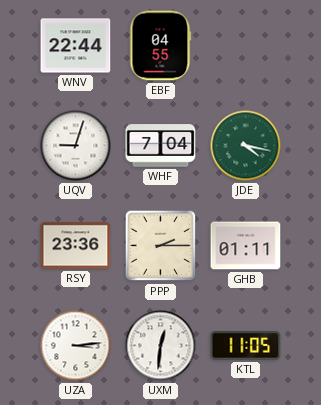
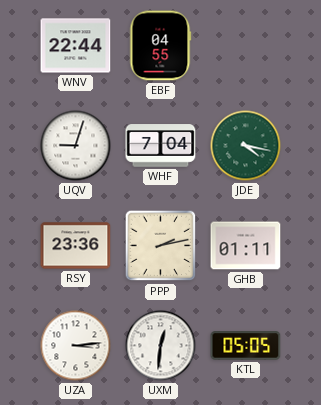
PPP: 2:15 -> 2:13 (161, 246)
KTL: 11:05 -> 05:05 (246, 346)
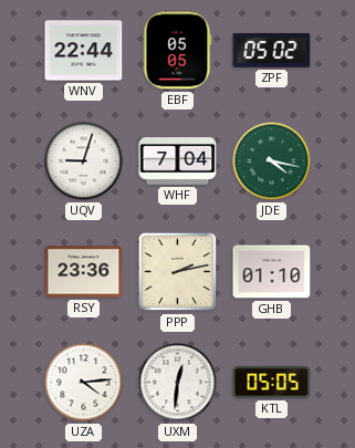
EBF: 04:55 -> 05:05 (178, 51)
ZPF: none -> 05:02 (272, 50)
GHB: 01:11 -> 01:10 (272, 272)
UZA: 3:14 -> 4:14 (84, 383)
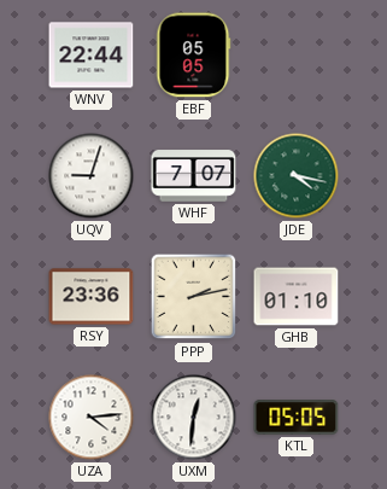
ZPF: 05:02 -> none (272, 50)
WHF: 7:04 -> 7:07 (194, 176)
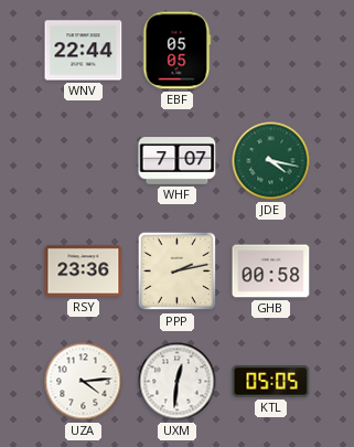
UQV: 9:03 -> none (92, 176)
GHB: 01:10 -> 00:58 (271, 272)
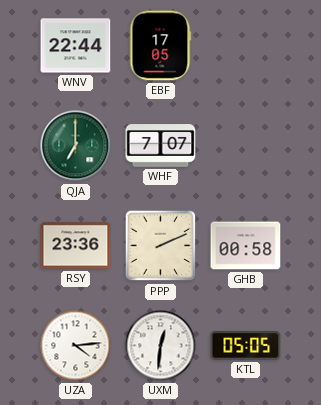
EBF: 05:05 -> 17:05 (161, 46)
QJA: none -> 7:00 (76, 146)
JDE: 4:17 -> none (271, 161)
PPP: 2:13 -> 2:11 (161, 246)
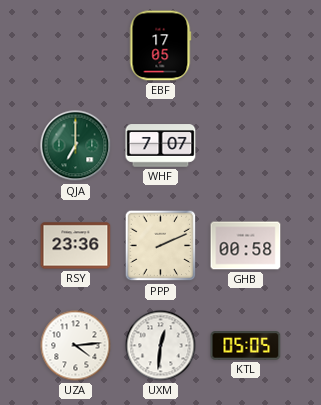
WNV: 22:44 -> none (76, 46)
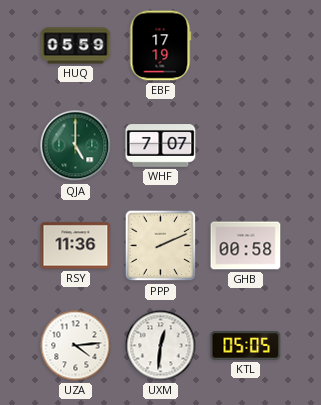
HUQ: none -> 05:59 (76, 46)
EBF: 17:05 -> 17:19 (161, 46)
QJA: 7:00 -> 5:00 (76, 146)
RSY: 23:36 -> 11:36 (76, 246)
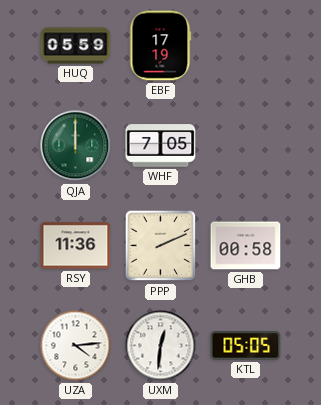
QJA: 5:00 -> 12:00 (76, 146)
WHF: 7:07 -> 7:05 (161, 146)
